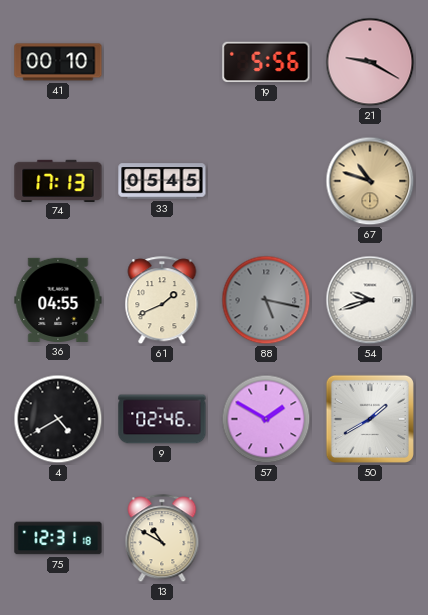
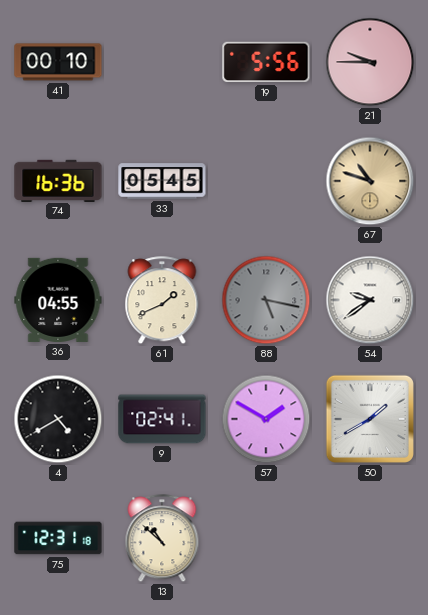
21: 9:20 -> 9:45 (370, 62)
74: 17:13 -> 16:36 (58, 180)
54: 9:42 -> 9:39 (370, 300)
9: 02:46 -> 02:41 (162, 419)
13: 10:50 -> 10:52 (162, 539)
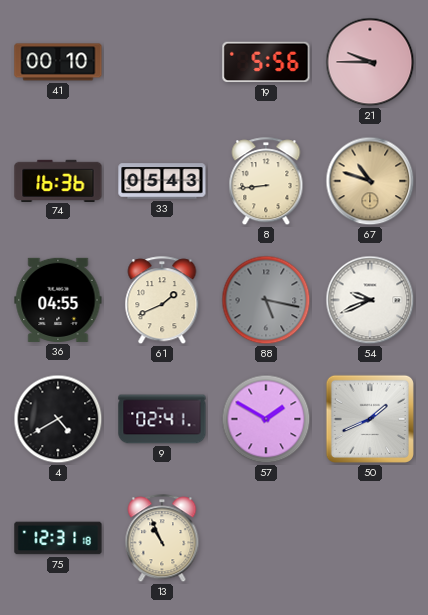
33: 05:45 -> 05:43 (162, 181)
8: none -> 8:44 (266, 182)
54: 9:39 -> 9:41 (370, 300)
50: 1:40 -> 1:41 (370, 419)
13: 10:52 -> 10:56 (162, 539)
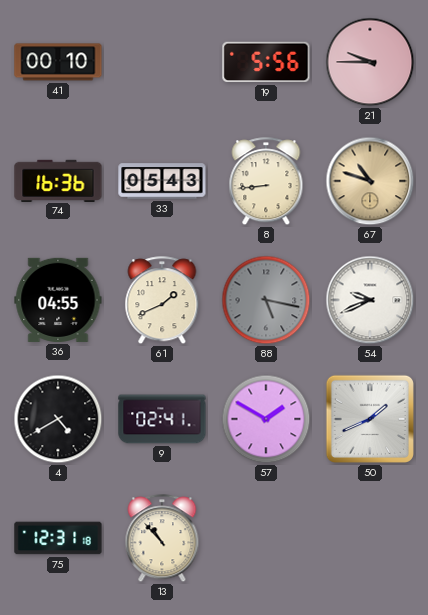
13: 10:56 -> 10:53 (162, 539)
